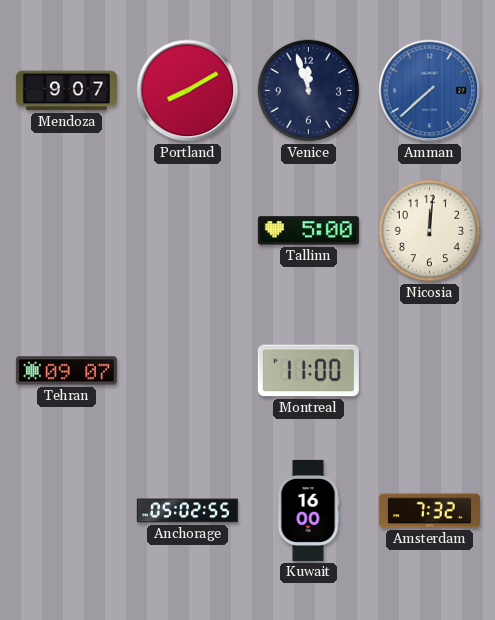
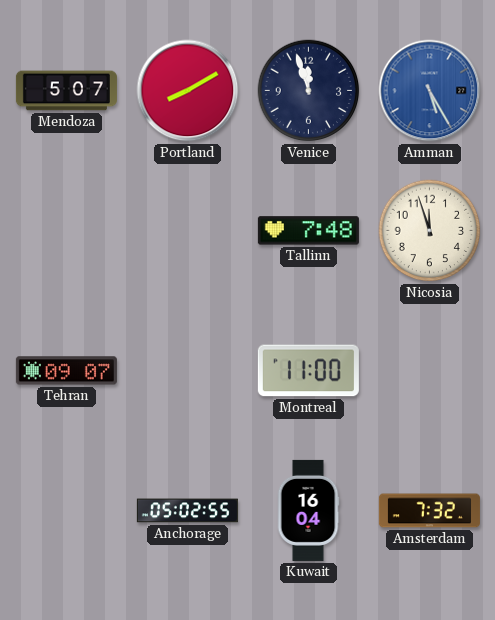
Mendoza: 9:07 -> 5:07 (66, 91)
Amman: 7:38 -> 5:25 (430, 91)
Tallinn: 5:00 -> 7:48 (308, 231)
Nicosia: 12:01 -> 11:57 (430, 231)
Kuwait: 16:00 -> 16:04 (308, 510)
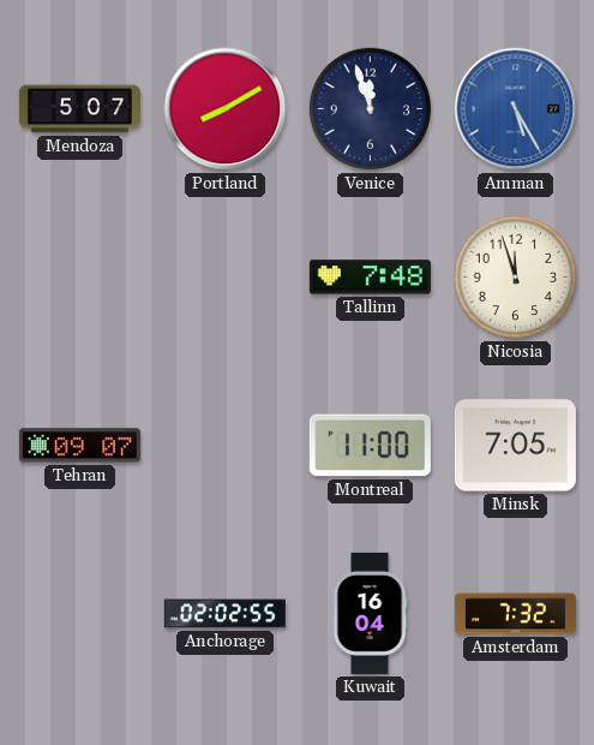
Minsk: none -> 7:05 (515, 446)
Anchorage: 05:02 -> 02:02 (224, 614)
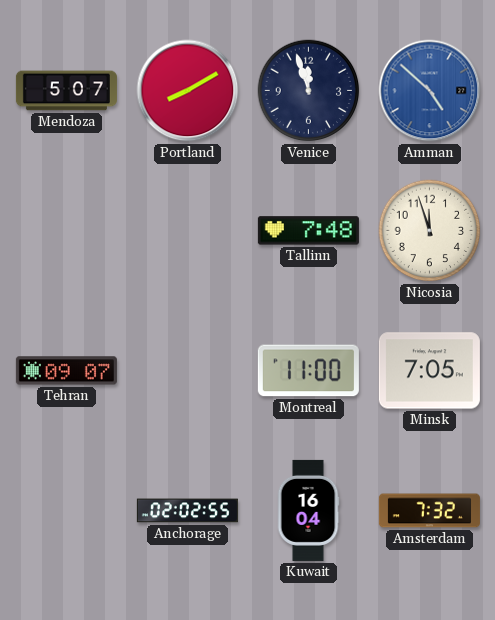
Amman: 5:25 -> 4:52 (430, 91)
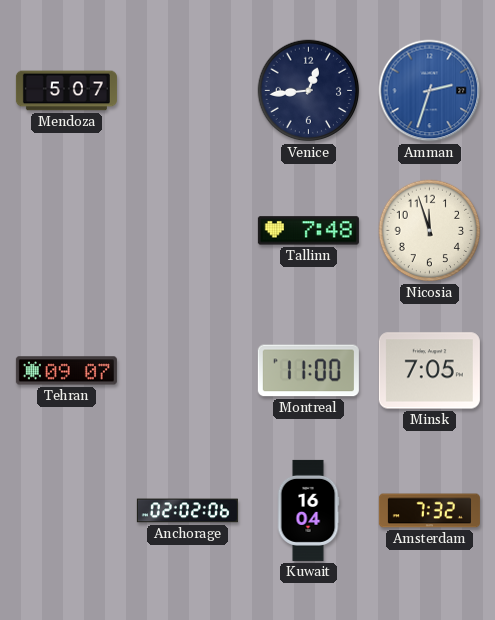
Portland: 8:10 -> none (188, 91)
Venice: 11:57 -> 12:44 (309, 91)
Amman: 4:52 -> 2:33 (430, 91)
Anchorage: 02:02:55 -> 02:02:06 (187, 511)
